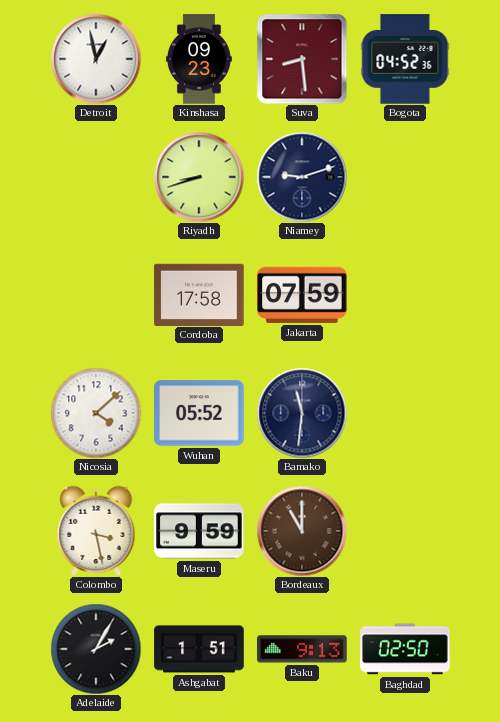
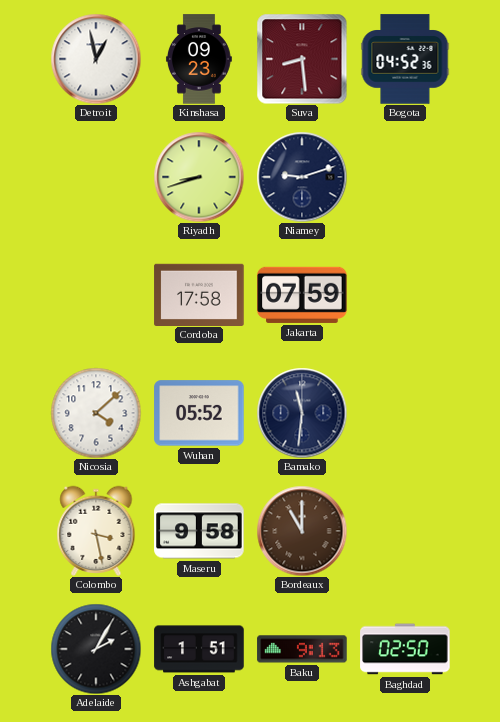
Maseru: 9:59 -> 9:58 (199, 531)
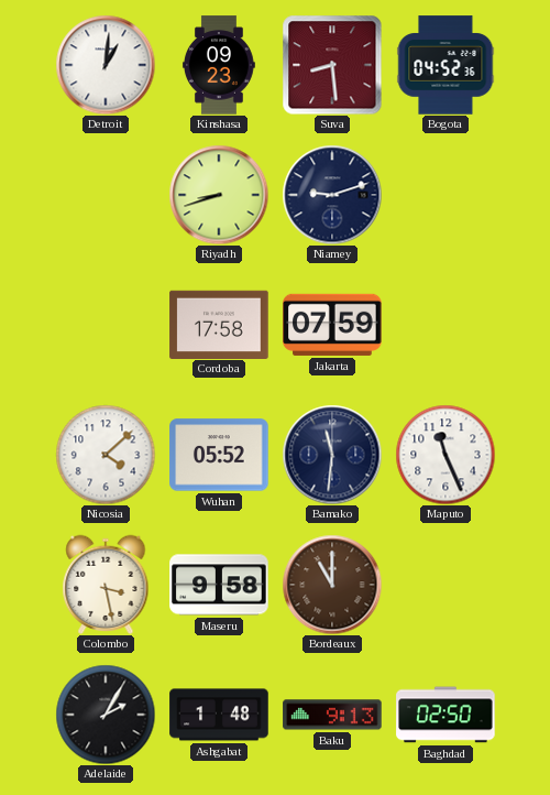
Detroit: 12:58 -> 1:01 (106, 65)
Maputo: none -> 11:26 (446, 455)
Ashgabat: 1:51 -> 1:48 (219, 715)
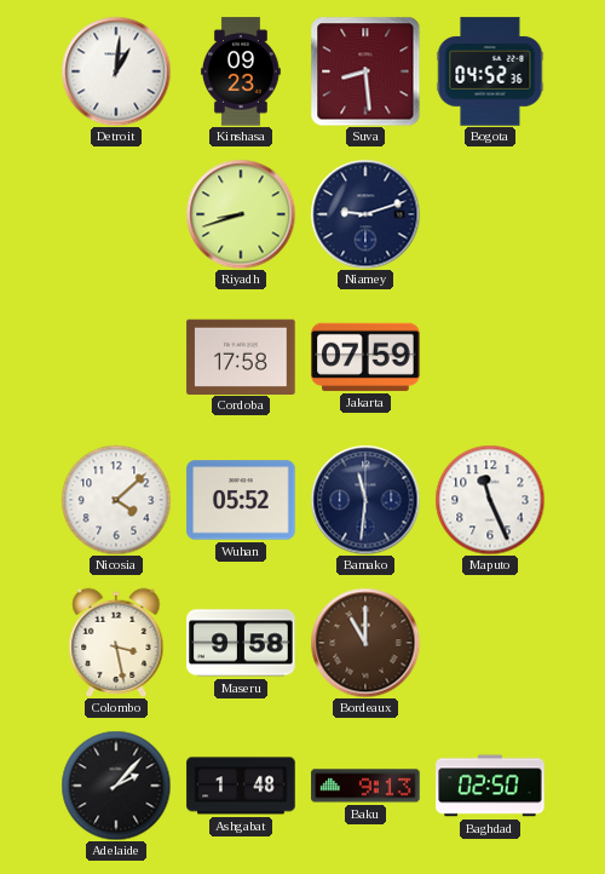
Adelaide: 2:05 -> 2:07 (116, 786)
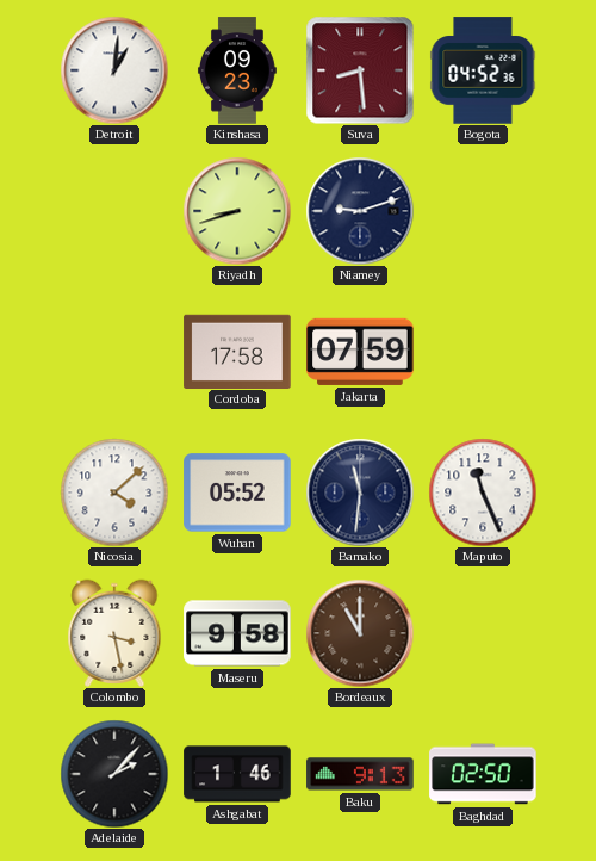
Ashgabat: 1:48 -> 1:46 (237, 774)
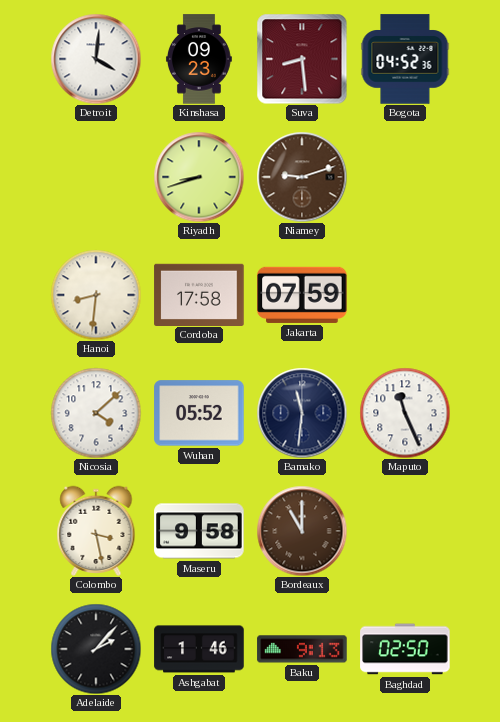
Detroit: 1:01 -> 4:01 (96, 59)
Niamey dial: navy -> brown (302, 177)
Hanoi: none -> 8:31 (96, 295)
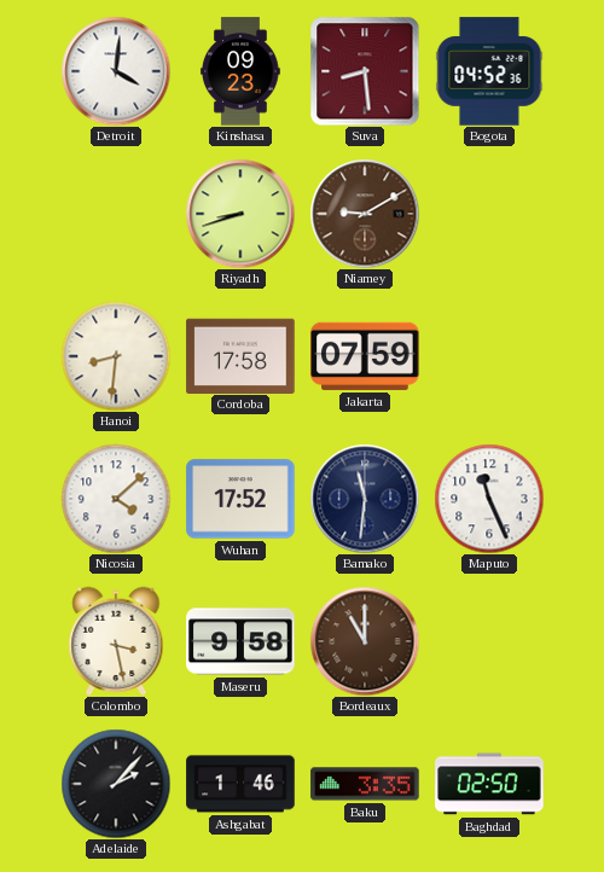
Niamey: 9:12 -> 9:10 (365, 214)
Wuhan: 05:52 -> 17:52 (240, 499)
Baku: 9:13 -> 3:35 (365, 784)
